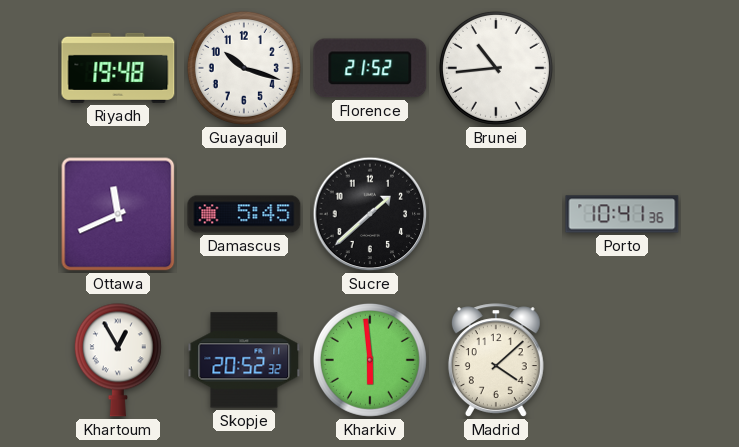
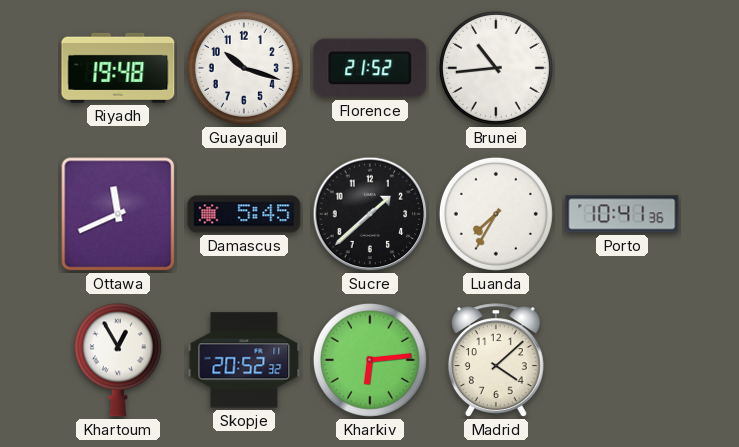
Luanda: none -> 7:35 (496, 214)
Kharkiv: 5:59 -> 6:14 (370, 360)
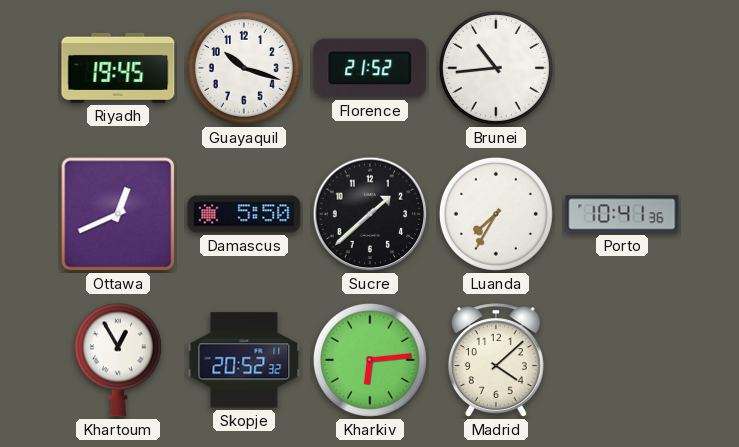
Riyadh: 19:48 -> 19:45 (118, 68)
Ottawa: 11:41 -> 12:41 (118, 214)
Damascus: 5:45 -> 5:50 (244, 214)
